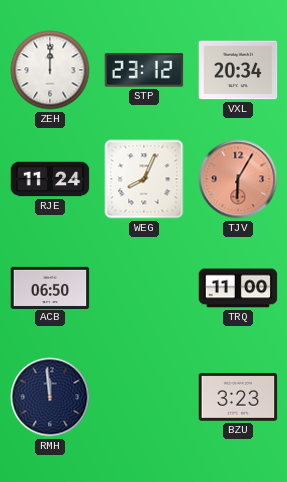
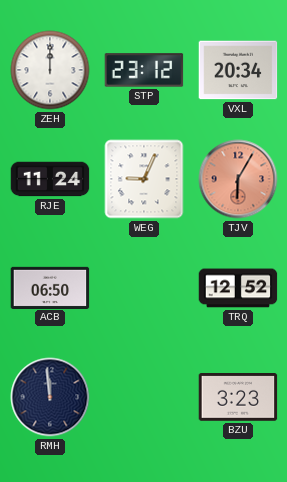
WEG: 8:04 -> 9:04 (144, 179)
TRQ: 11:00 -> 12:52 (238, 288)
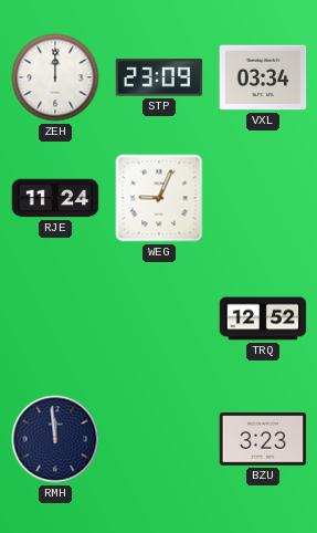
STP: 23:12 -> 23:09 (159, 77)
VXL: 20:34 -> 03:34 (263, 77)
TJV: 6:05 -> none (238, 179)
ACB: 06:50 -> none (50, 287)
